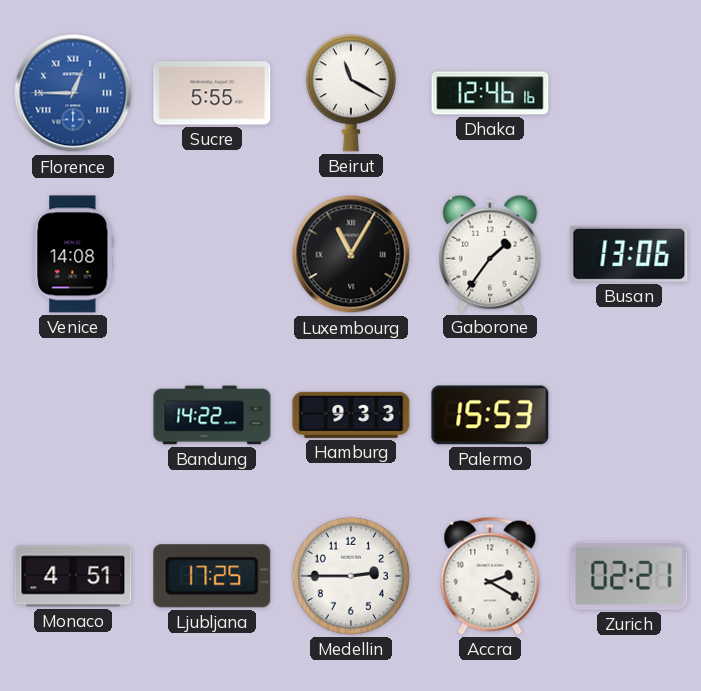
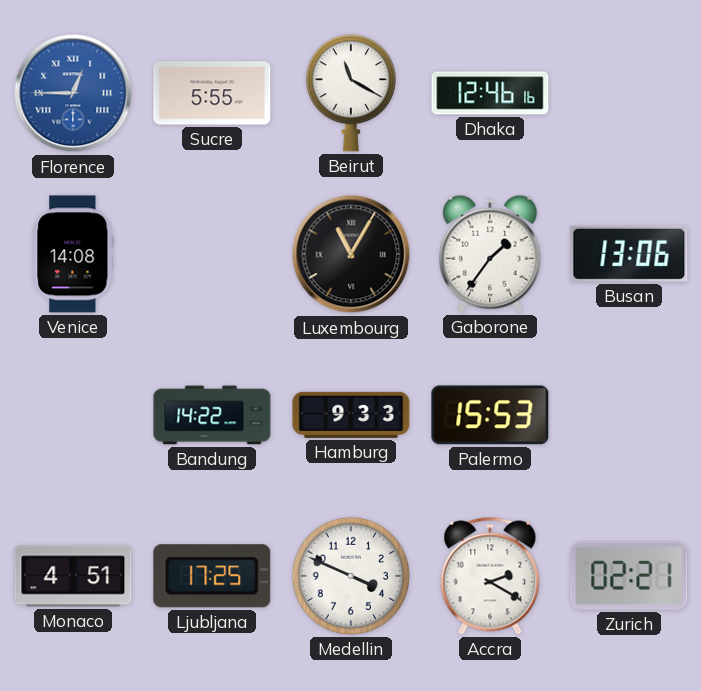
Medellin: 2:45 -> 3:49 (351, 576)
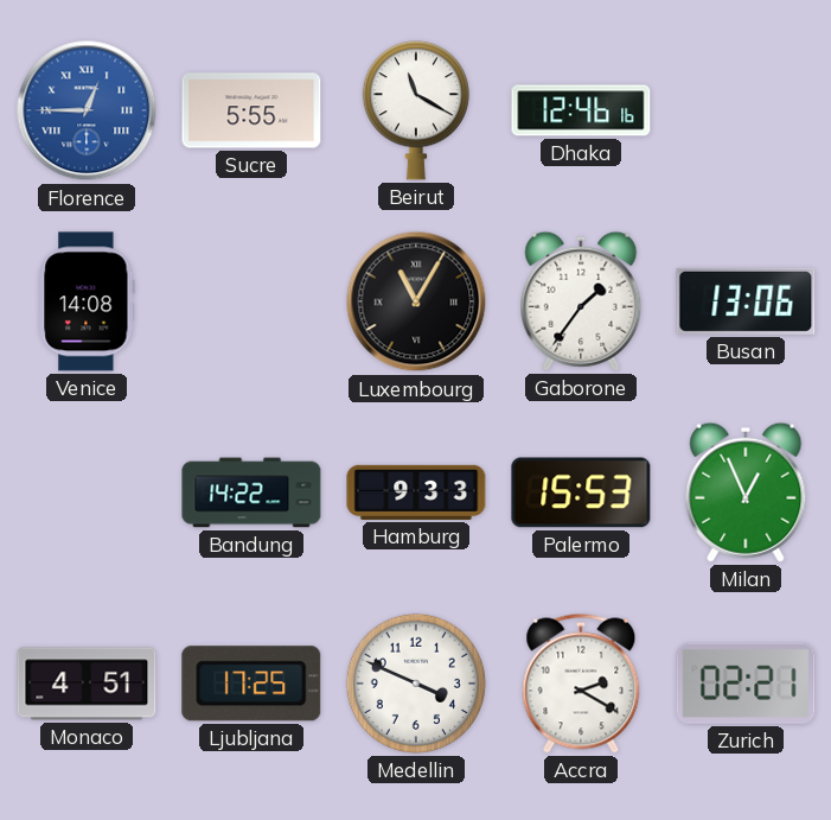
Milan: none -> 12:56 (746, 492)
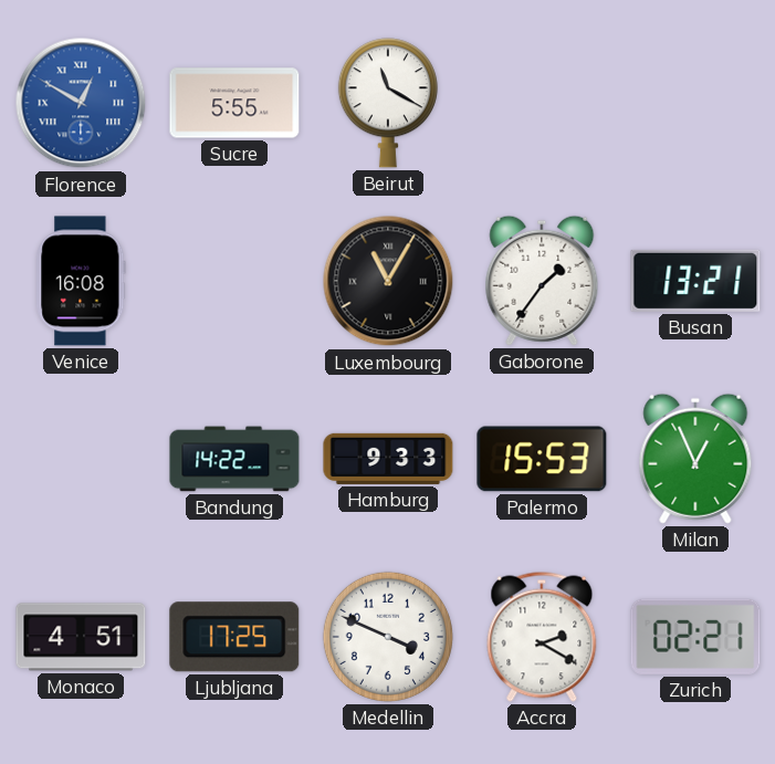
Florence: 12:45 -> 12:50 (81, 103)
Dhaka: 12:46 -> none (581, 110)
Venice: 14:08 -> 16:08 (81, 281)
Busan: 13:06 -> 13:21 (695, 281)
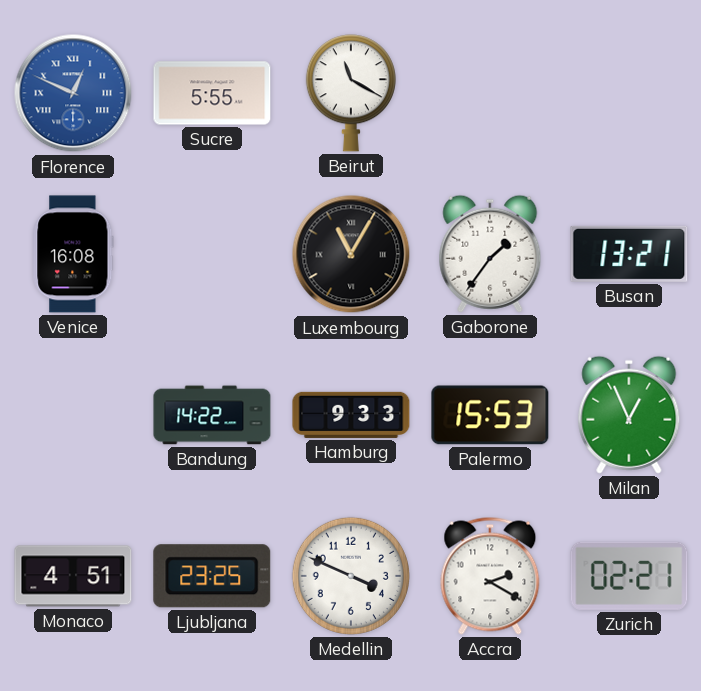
Florence: 12:50 -> 12:49 (73, 93)
Ljubljana: 17:25 -> 23:25 (212, 576)
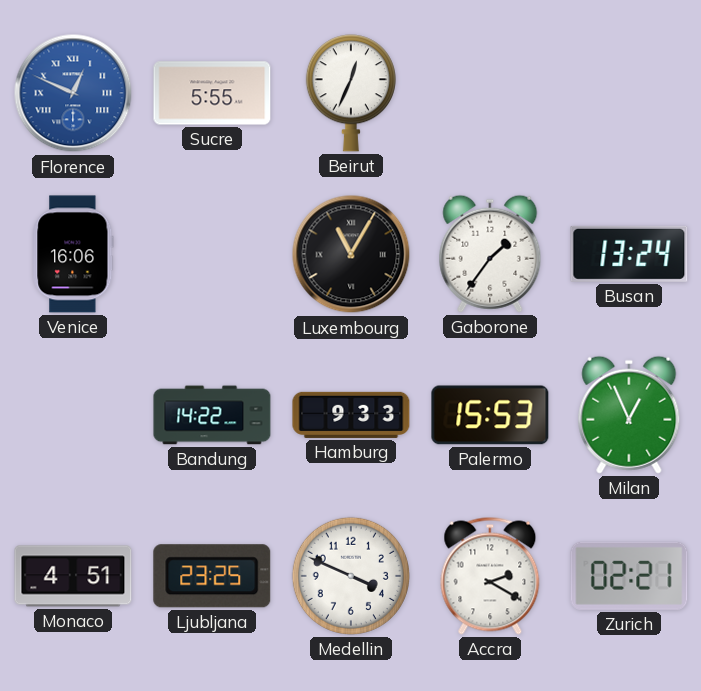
Beirut: 11:20 -> 12:34 (351, 93)
Venice: 16:08 -> 16:06 (73, 254)
Busan: 13:21 -> 13:24 (629, 254)
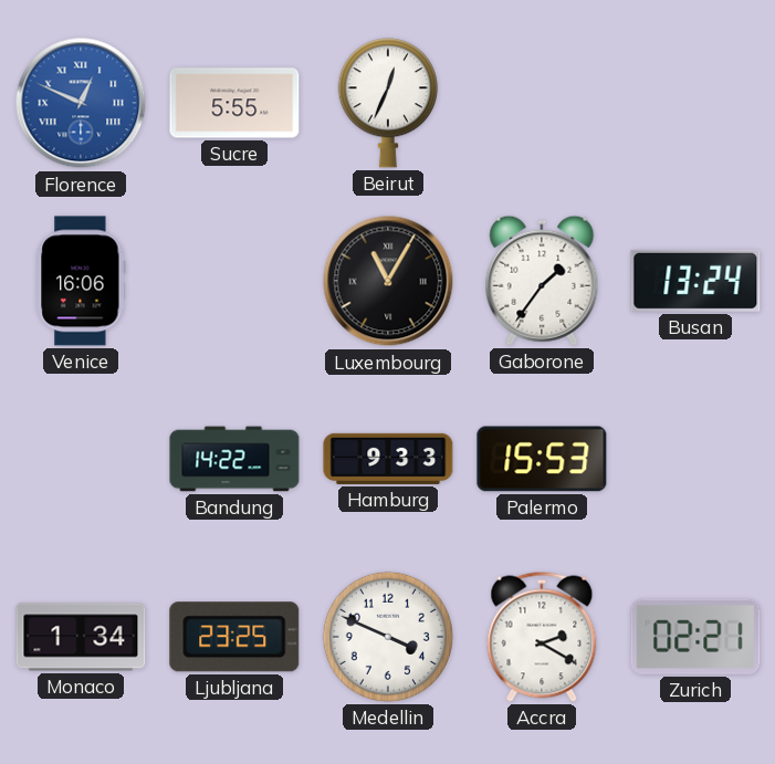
Milan: 12:56 -> none (629, 415)
Monaco: 4:51 -> 1:34 (81, 637)
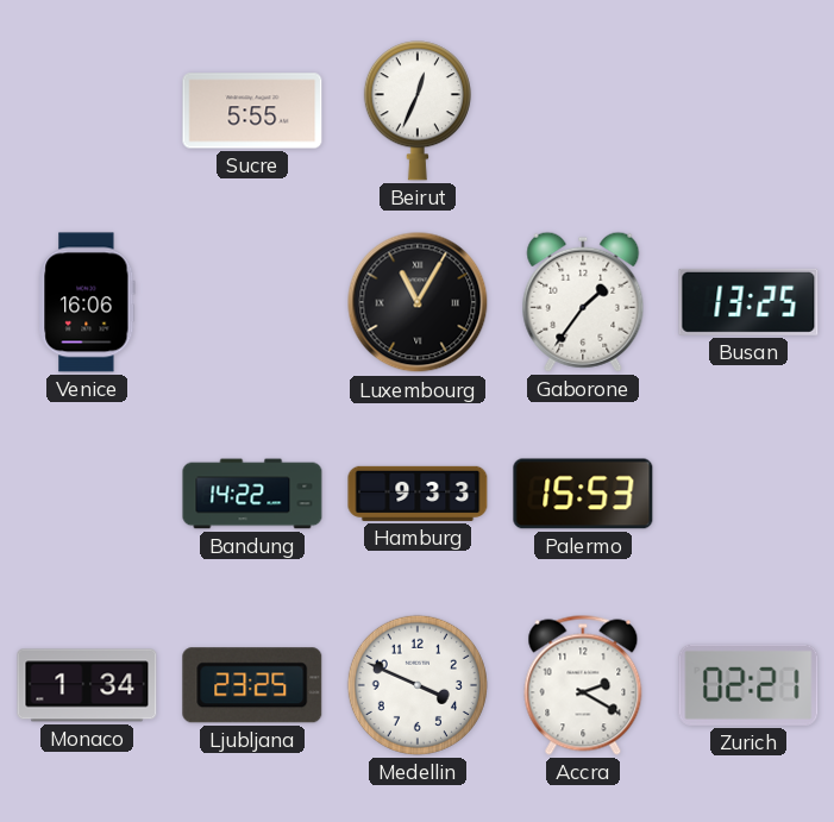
Florence: 12:49 -> none (81, 103)
Busan: 13:24 -> 13:25 (748, 302)
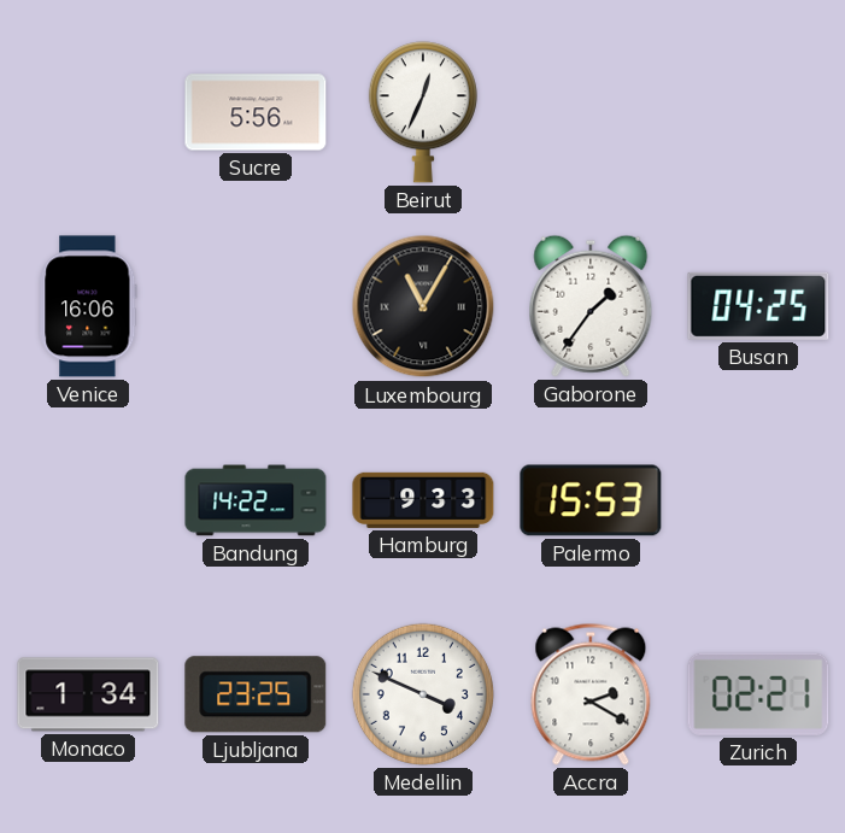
Sucre: 5:55 -> 5:56 (256, 112)
Busan: 13:25 -> 04:25 (758, 306)
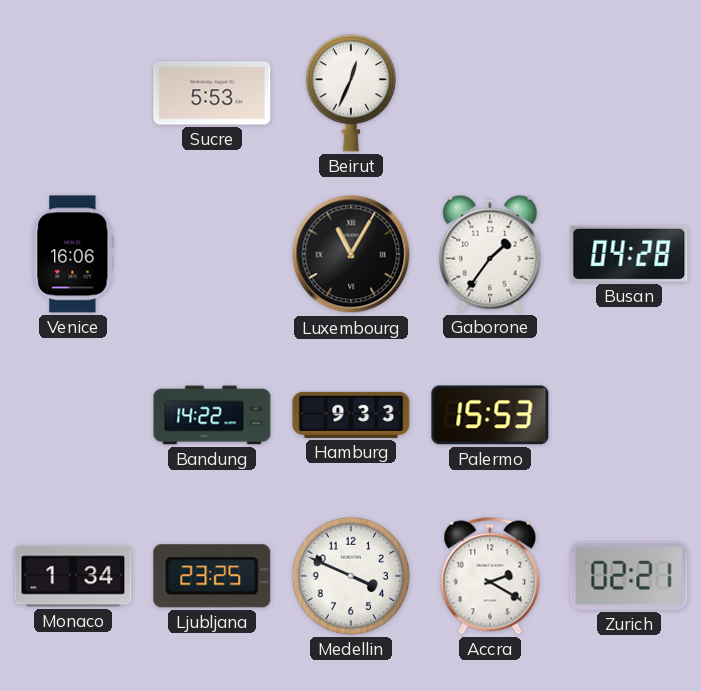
Sucre: 5:56 -> 5:53 (212, 93)
Busan: 04:25 -> 04:28 (629, 254)
